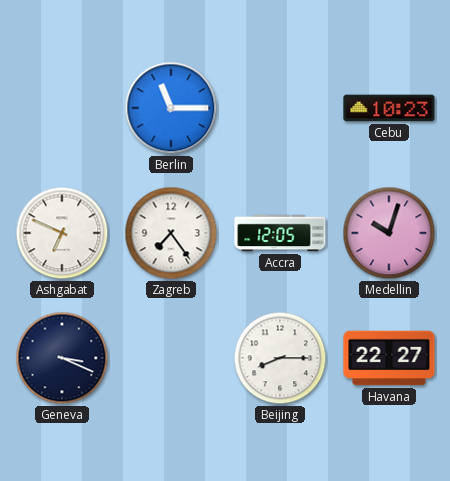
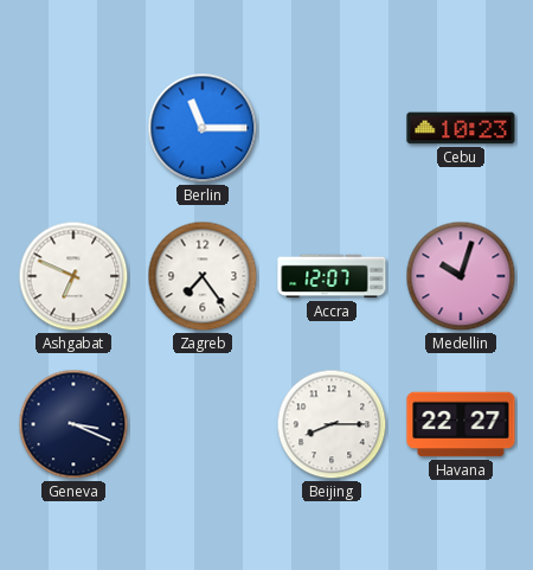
Accra: 12:05 -> 12:07 (332, 276)
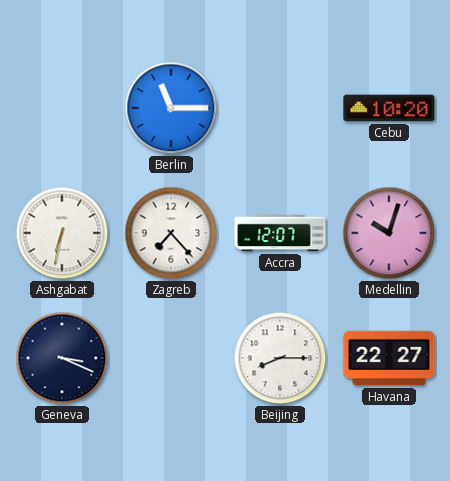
Cebu: 10:23 -> 10:20 (389, 108)
Ashgabat: 6:49 -> 6:32 (62, 233)
Zagreb: 7:24 -> 7:23 (171, 233)
